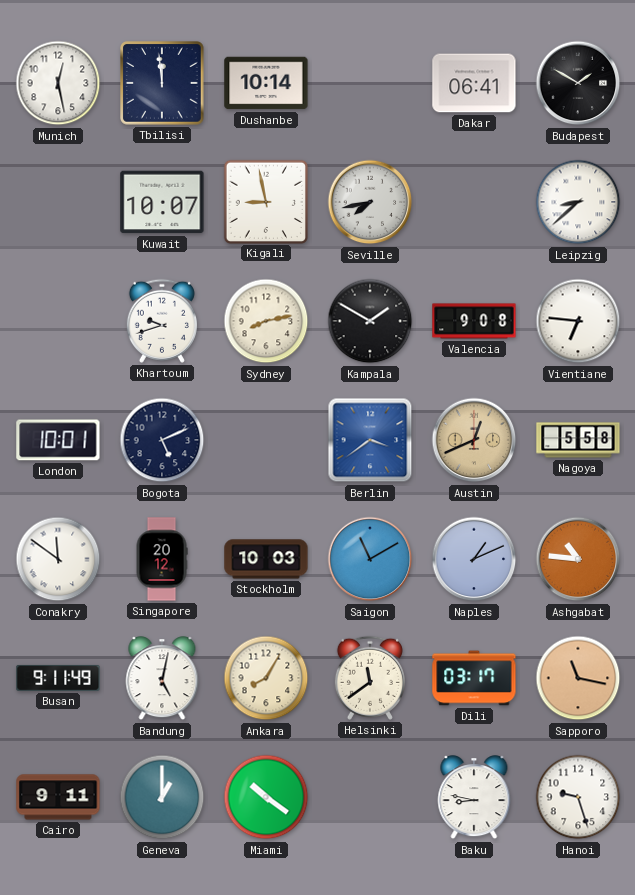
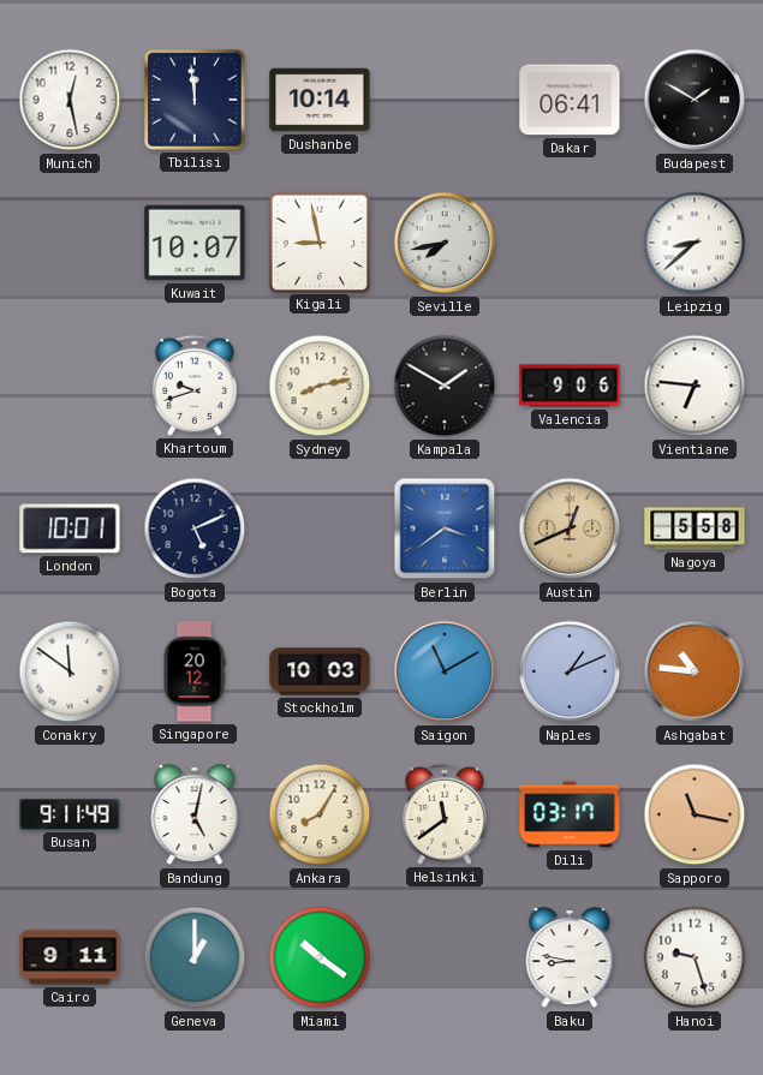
Valencia: 9:08 -> 9:06 (570, 386)
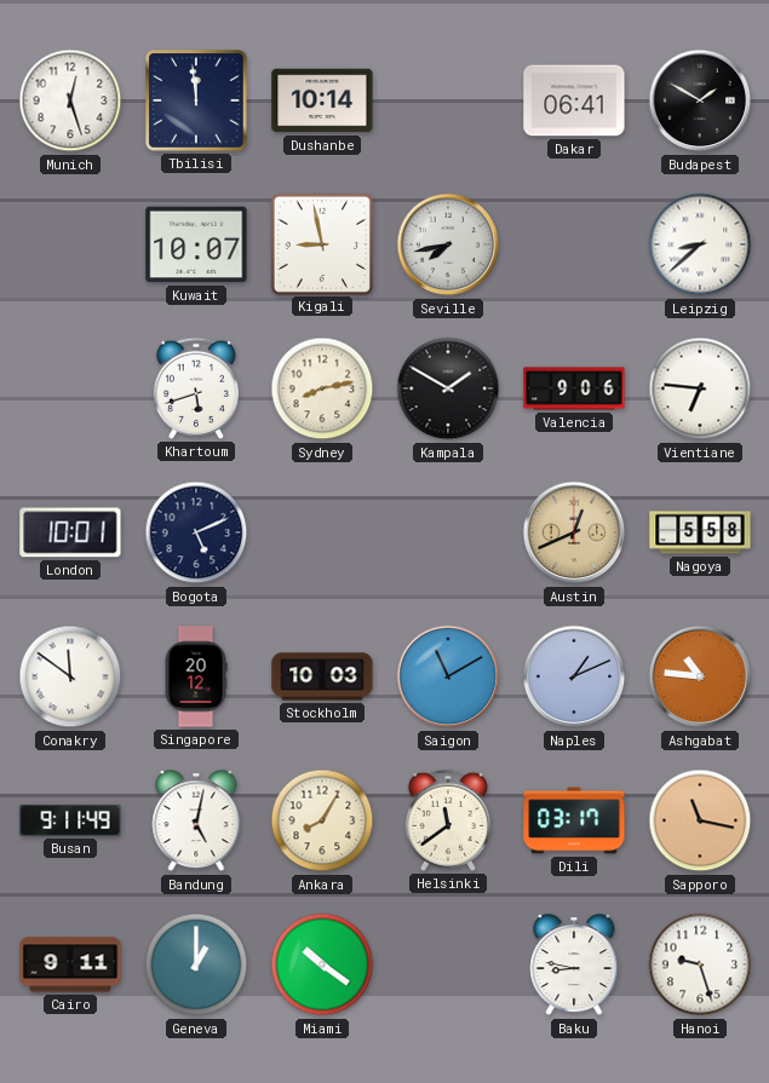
Munich: 12:28 -> 12:27 (70, 100)
Khartoum: 9:42 -> 5:42 (196, 388)
Berlin: 3:39 -> none (445, 528)
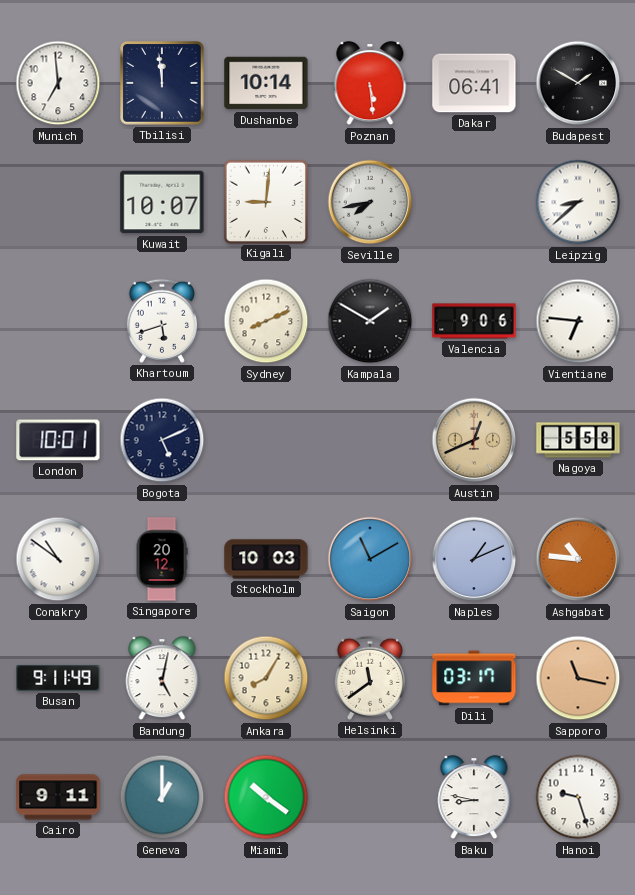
Munich: 12:27 -> 6:59 (58, 83)
Poznan: none -> 5:29 (370, 84)
Kigali: 8:58 -> 9:01 (265, 201)
Sydney: 8:13 -> 8:11 (266, 321)
Conakry: 11:51 -> 10:51 (58, 559)
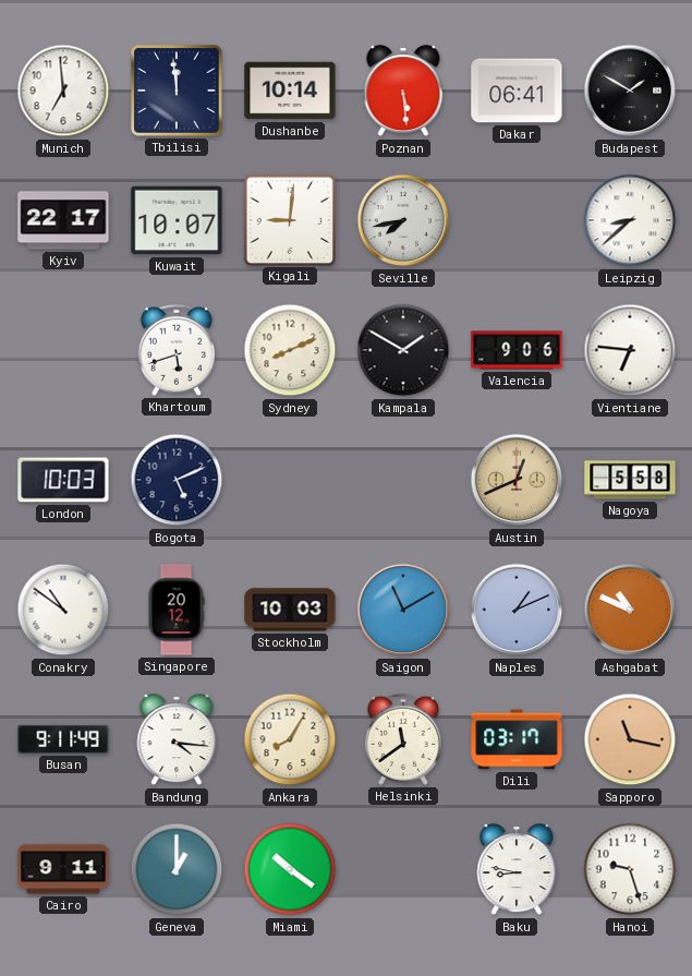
Kyiv: none -> 22:17 (63, 220)
London: 10:01 -> 10:03 (63, 480)
Ashgabat: 10:46 -> 10:49 (630, 610)
Bandung: 5:02 -> 4:16 (177, 740)
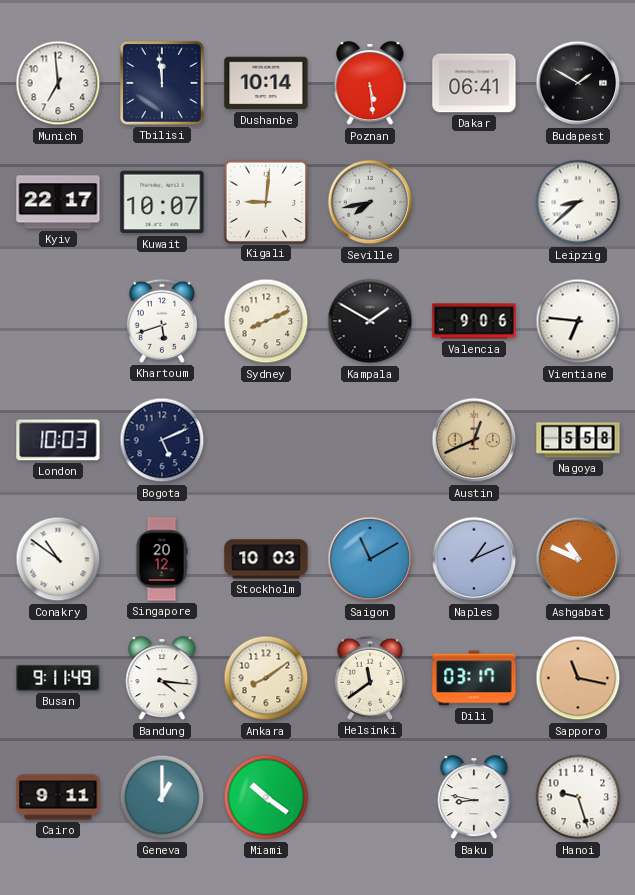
Ankara: 8:05 -> 8:09 (266, 678)
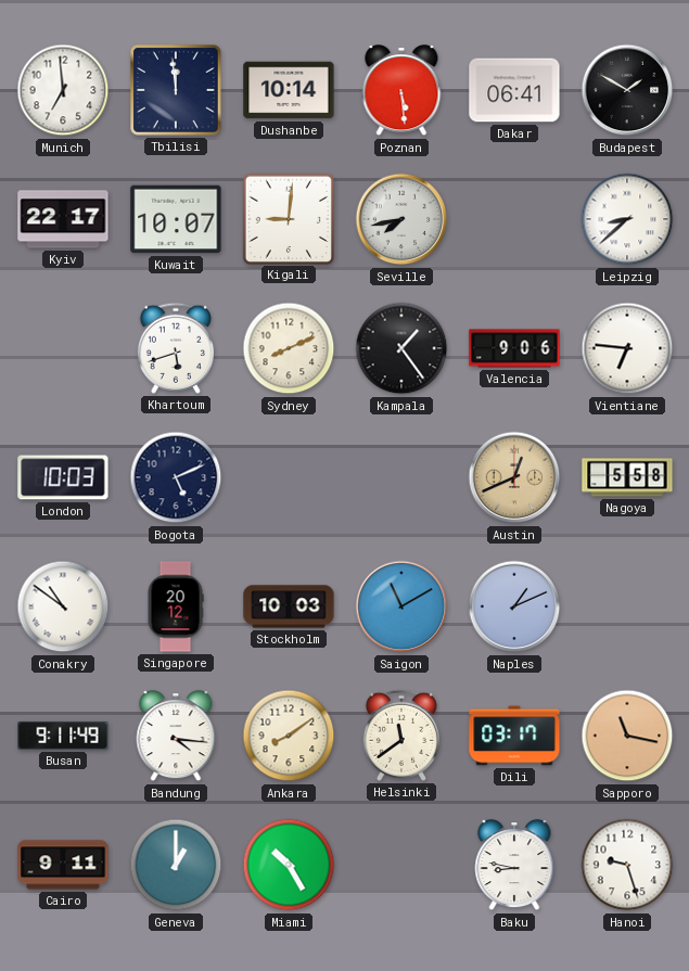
Kampala: 1:50 -> 1:24 (401, 348)
Ashgabat: 10:49 -> none (578, 559)
Miami: 10:21 -> 10:25 (289, 865)
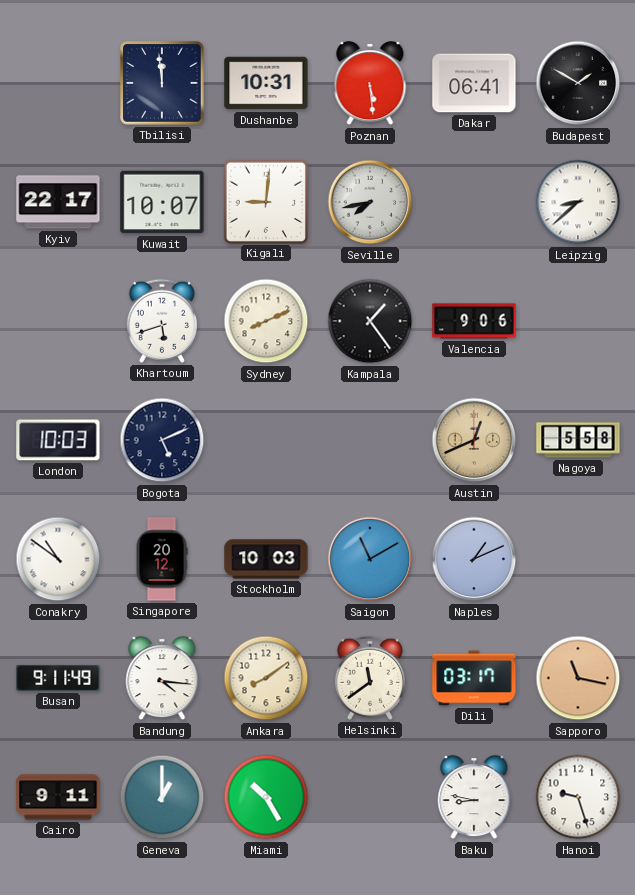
Munich: 6:59 -> none (63, 90)
Dushanbe: 10:14 -> 10:31 (266, 83)
Vientiane: 6:46 -> none (627, 348)
